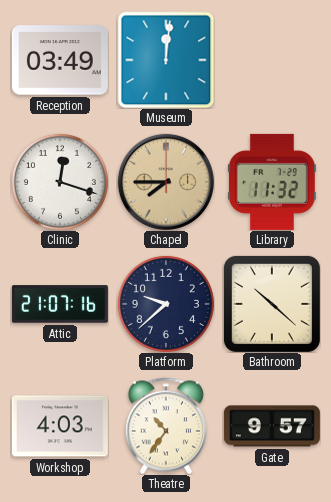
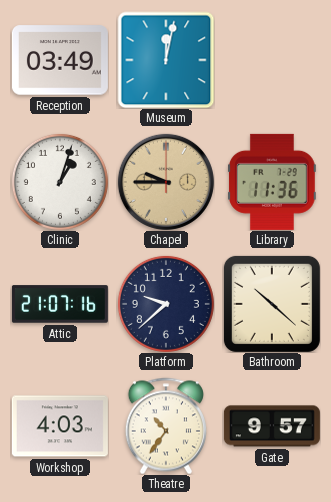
Museum: 12:01 -> 12:02 (166, 60)
Clinic: 12:18 -> 1:03 (60, 182)
Chapel: 7:45 -> 9:45 (166, 182)
Library: 11:32 -> 11:36 (272, 182)
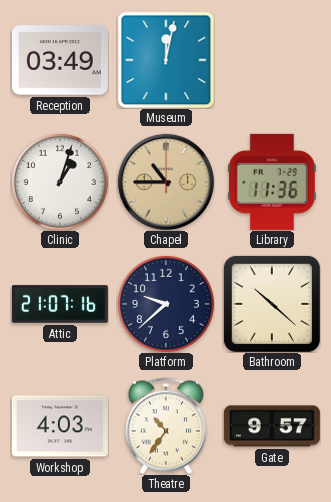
Chapel: 9:45 -> 10:45 (166, 182)
